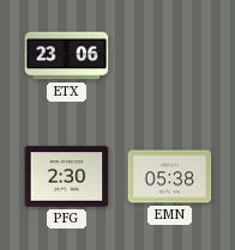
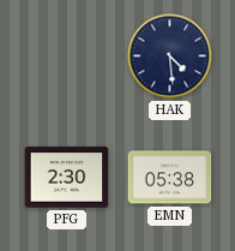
ETX: 23:06 -> none (67, 56)
HAK: none -> 4:29 (170, 56)
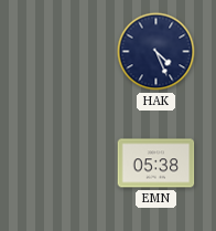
HAK: 4:29 -> 4:26 (156, 52)
PFG: 2:30 -> none (67, 178)
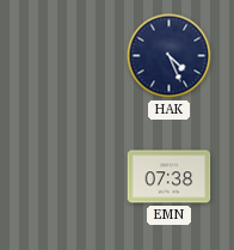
EMN: 05:38 -> 07:38 (170, 177)
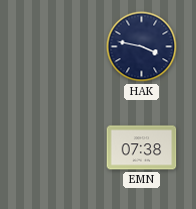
HAK: 4:26 -> 3:47 (142, 47)
